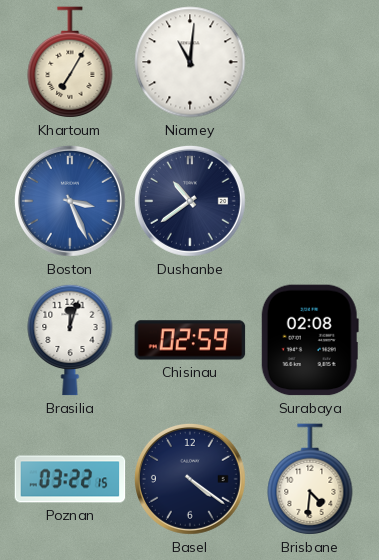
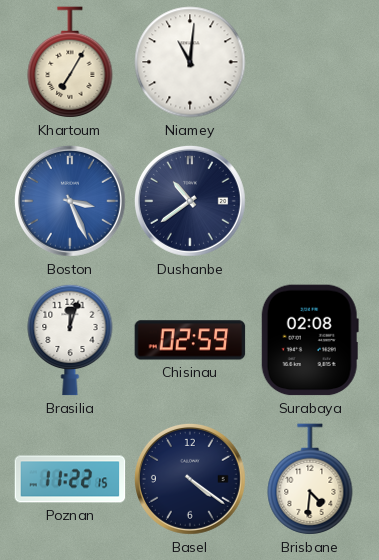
Poznan: 03:22 -> 11:22 (70, 479)
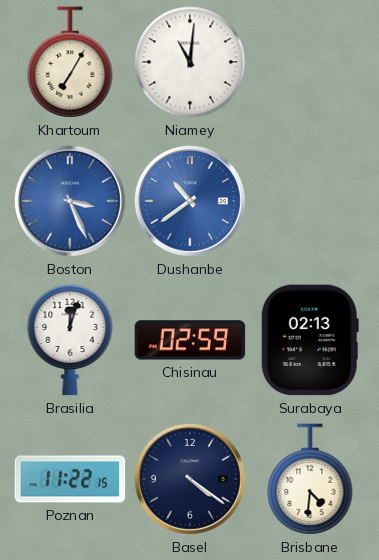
Dushanbe dial: navy -> blue (190, 201)
Surabaya: 02:08 -> 02:13 (310, 340)
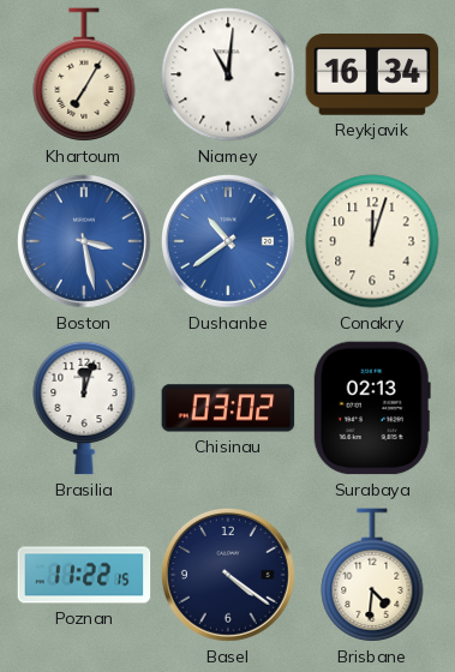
Reykjavik: none -> 16:34 (372, 74)
Boston: 3:26 -> 3:28 (84, 241)
Conakry: none -> 12:03 (372, 241)
Chisinau: 02:59 -> 03:02 (228, 408)
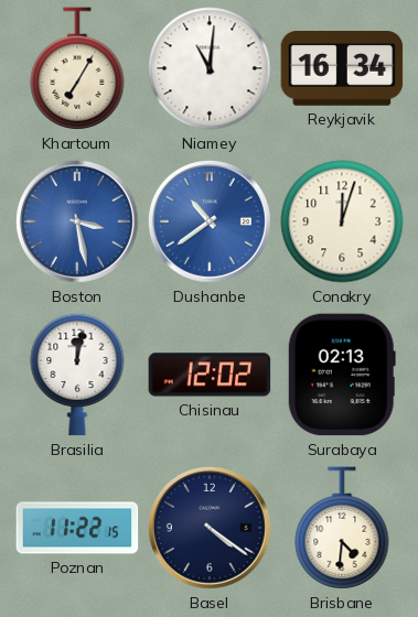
Brasilia: 12:03 -> 12:02 (77, 375)
Chisinau: 03:02 -> 12:02 (210, 375)
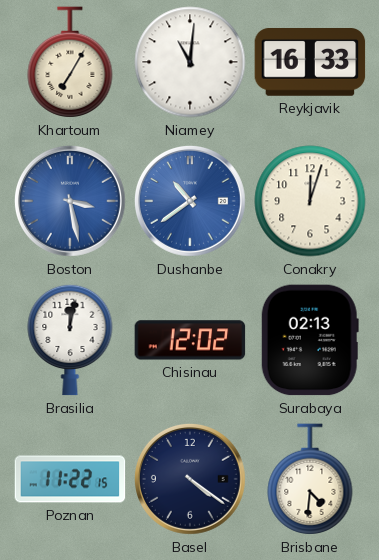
Reykjavik: 16:34 -> 16:33 (310, 62)
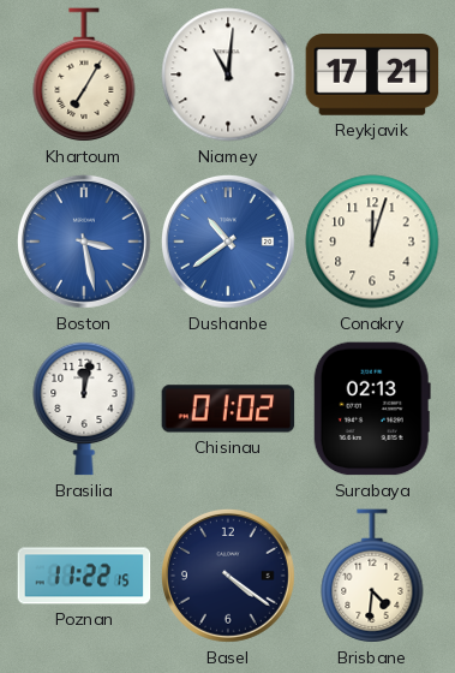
Reykjavik: 16:33 -> 17:21 (372, 75)
Chisinau: 12:02 -> 01:02 (228, 409)
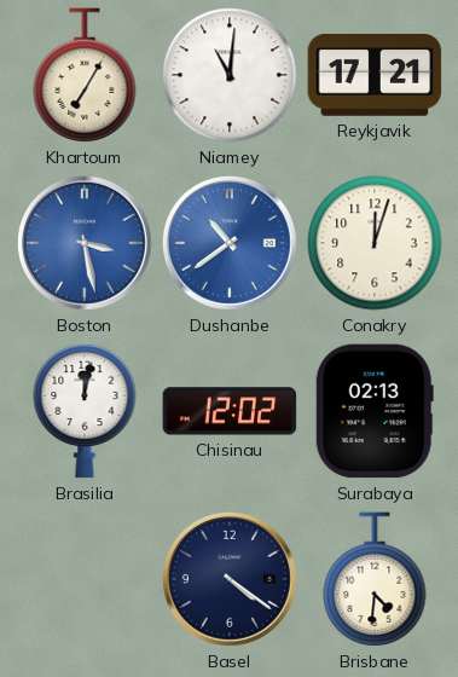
Chisinau: 01:02 -> 12:02 (230, 411)
Poznan: 11:22 -> none (84, 576)
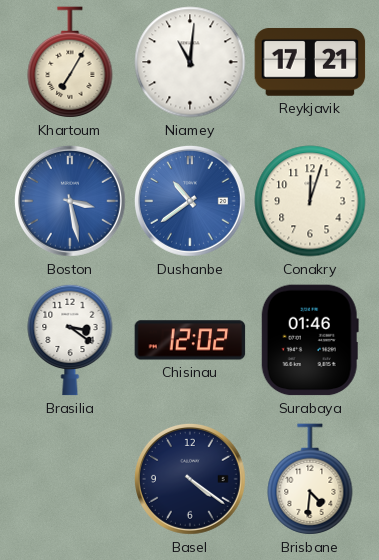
Brasilia: 12:02 -> 3:21 (70, 340)
Surabaya: 02:13 -> 01:46 (310, 340)
